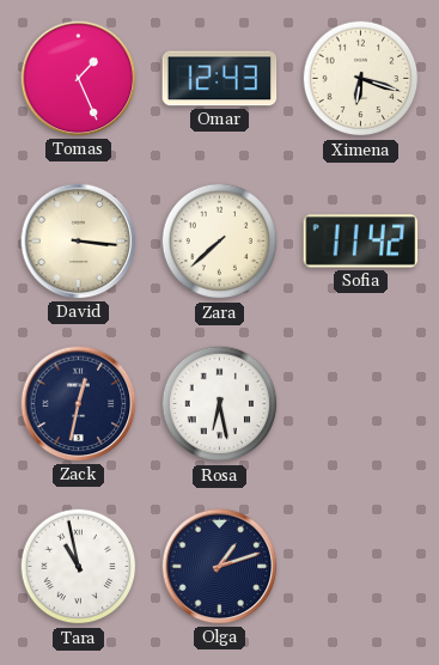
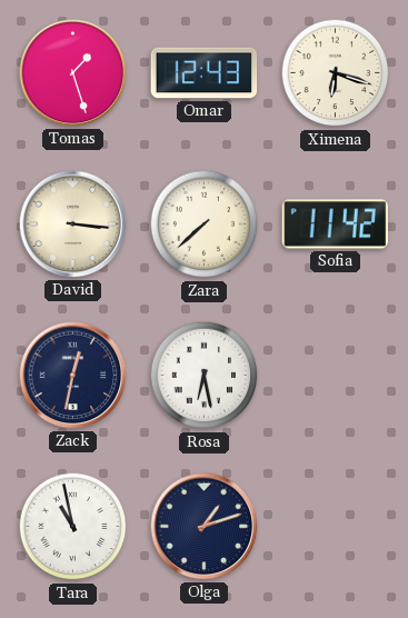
Tomas: 1:26 -> 1:27 (73, 73)
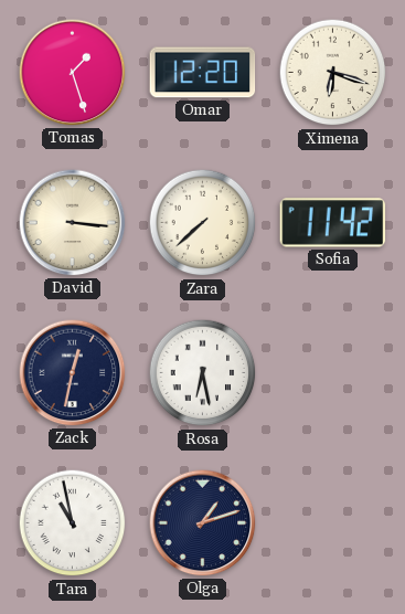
Omar: 12:43 -> 12:20 (203, 73)
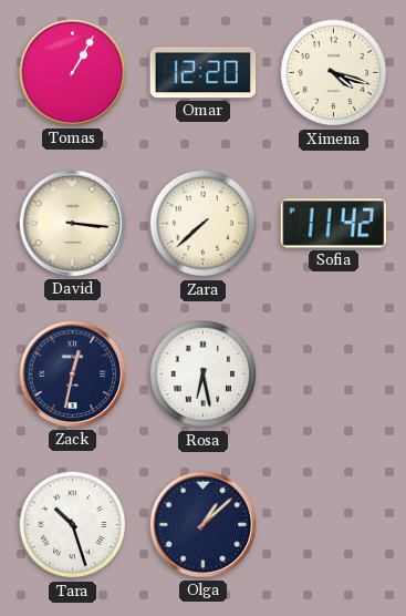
Tomas: 1:27 -> 1:05 (73, 73)
Ximena: 6:18 -> 4:18 (334, 73)
Tara: 10:58 -> 10:27 (73, 525)
Olga: 1:12 -> 1:08 (204, 525)
